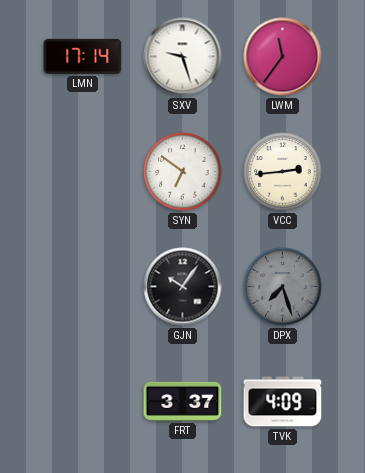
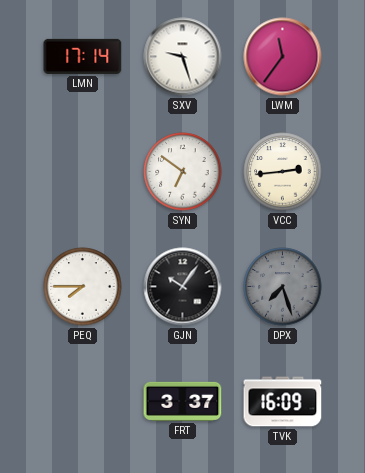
PEQ: none -> 7:45 (83, 287)
TVK: 4:09 -> 16:09 (283, 402)
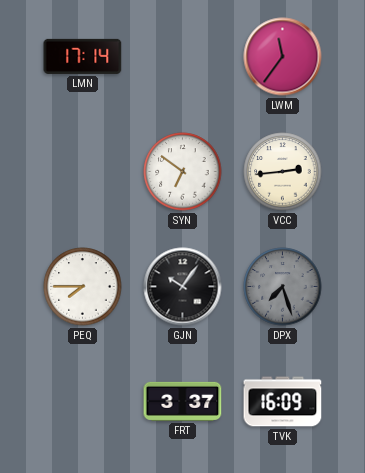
SXV: 9:27 -> none (183, 57)
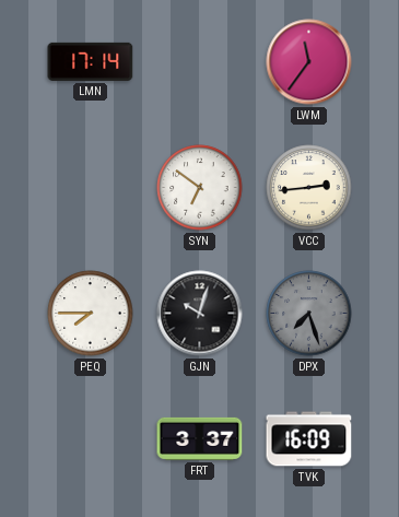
GJN: 10:06 -> 10:03 (200, 314)
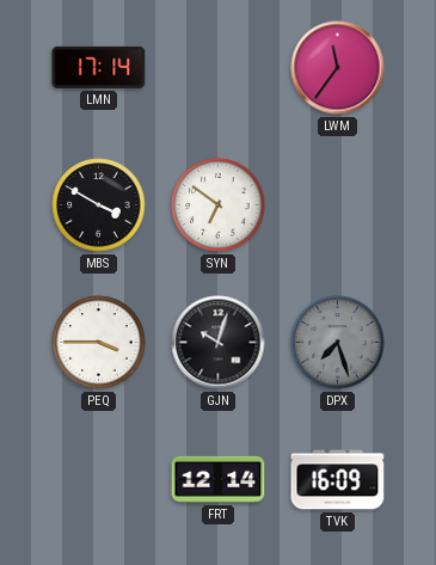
MBS: none -> 3:50 (99, 205)
VCC: 2:44 -> none (309, 188)
PEQ: 7:45 -> 3:45 (99, 343)
FRT: 3:37 -> 12:14 (219, 479)
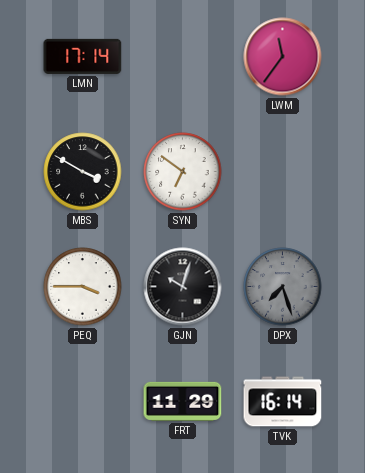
FRT: 12:14 -> 11:29 (183, 401)
TVK: 16:09 -> 16:14 (283, 402)
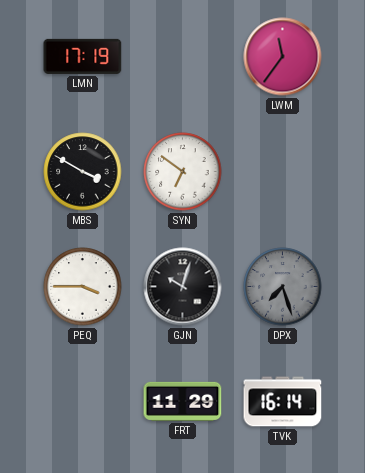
LMN: 17:14 -> 17:19 (83, 56)
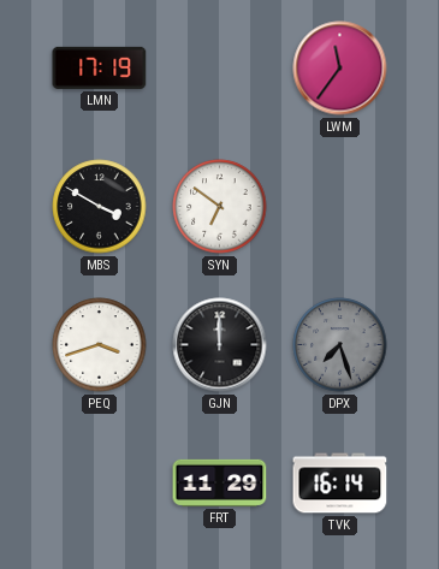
PEQ: 3:45 -> 3:42 (100, 345)
GJN: 10:03 -> 12:00 (220, 345)
